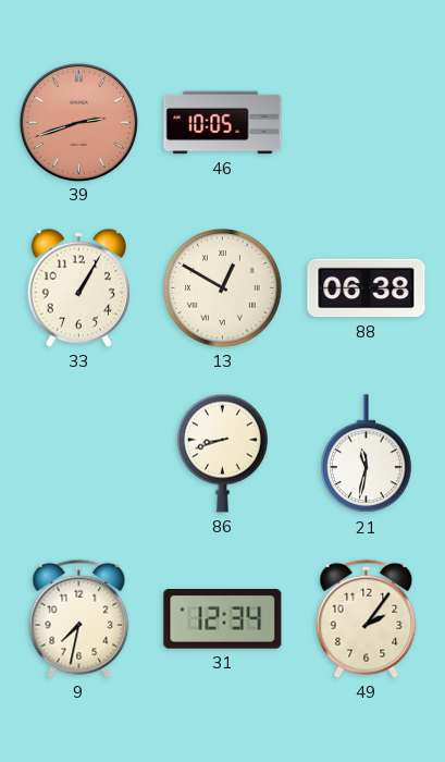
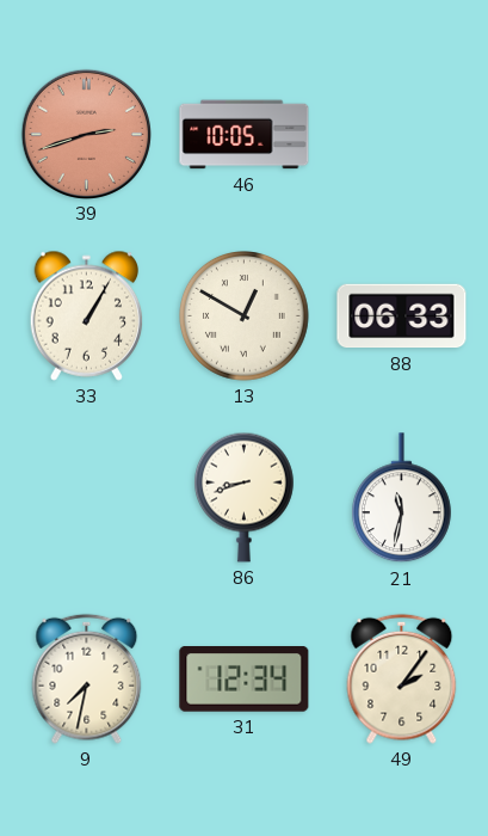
88: 06:38 -> 06:33 (402, 316)
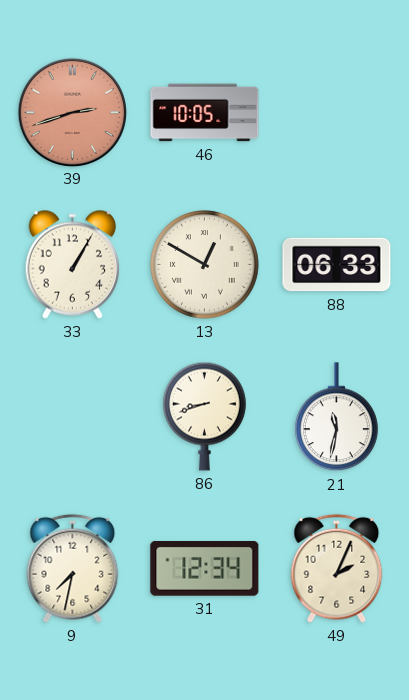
49: 2:06 -> 2:04 (337, 568)
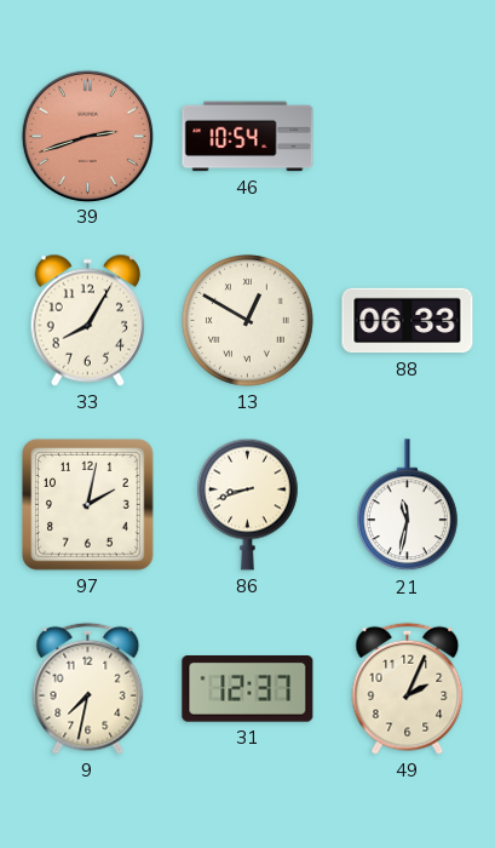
46: 10:05 -> 10:54 (248, 137)
33: 1:05 -> 8:05 (88, 320)
97: none -> 2:02 (88, 505)
31: 12:34 -> 12:37 (248, 689)
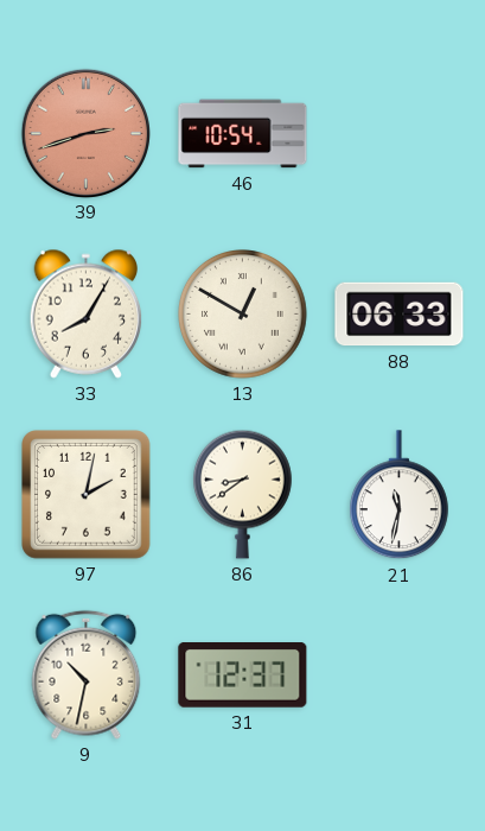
86: 8:42 -> 8:39 (242, 494)
9: 7:32 -> 10:32 (87, 674)
49: 2:04 -> none (408, 688)
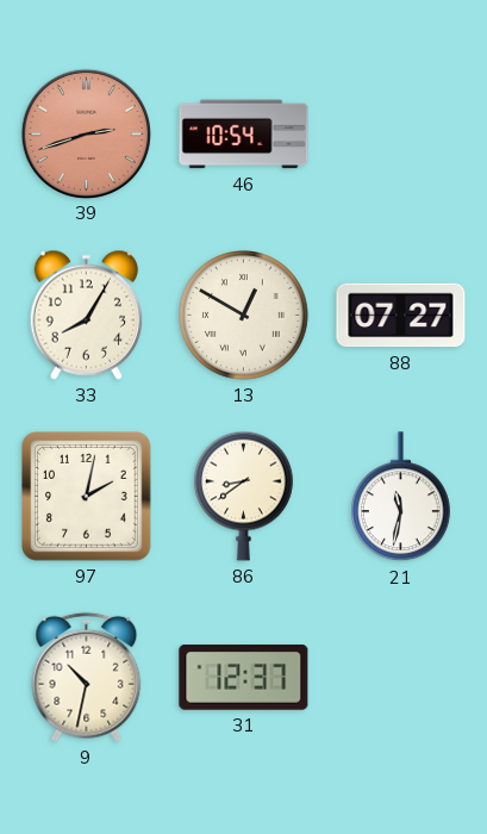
88: 06:33 -> 07:27 (401, 316)
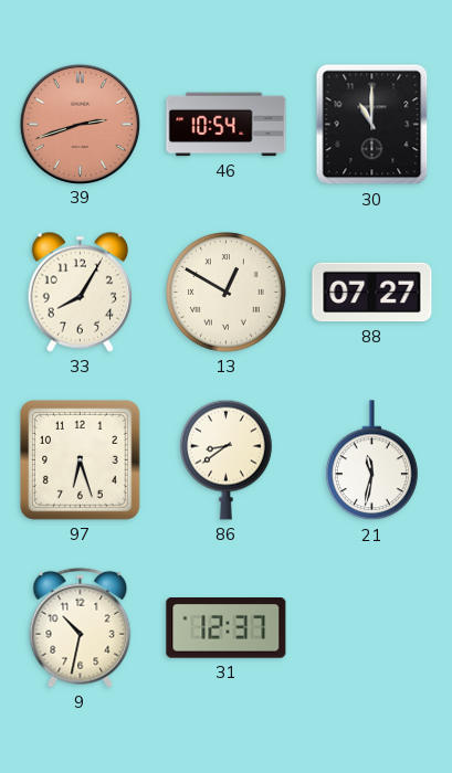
30: none -> 11:00 (372, 125)
97: 2:02 -> 6:27 (81, 460)
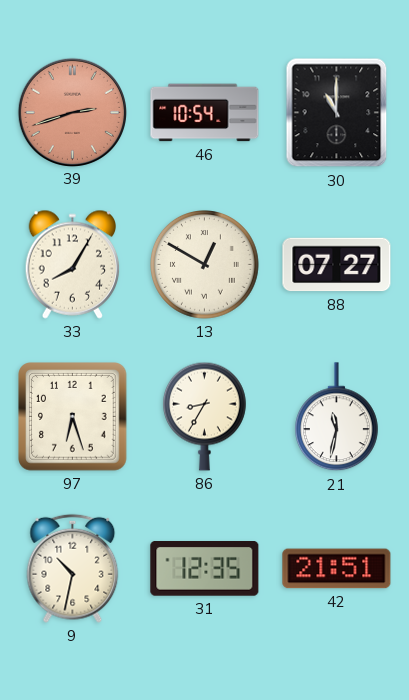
86: 8:39 -> 8:35 (204, 416)
31: 12:37 -> 12:35 (205, 569)
42: none -> 21:51 (337, 569)
